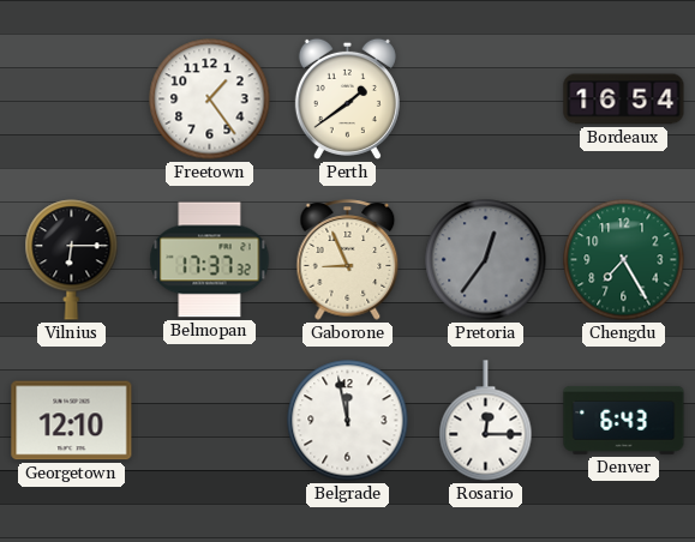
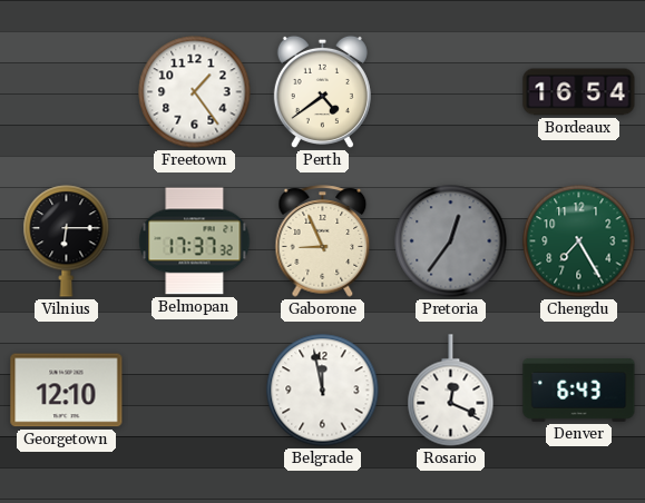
Perth: 1:39 -> 4:39 (322, 91)
Rosario: 12:15 -> 12:19 (451, 391)
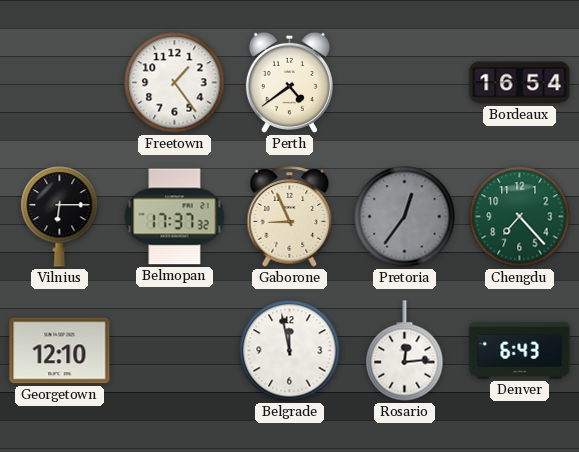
Chengdu: 7:25 -> 7:23 (520, 217)
Rosario: 12:19 -> 12:14 (405, 351)
